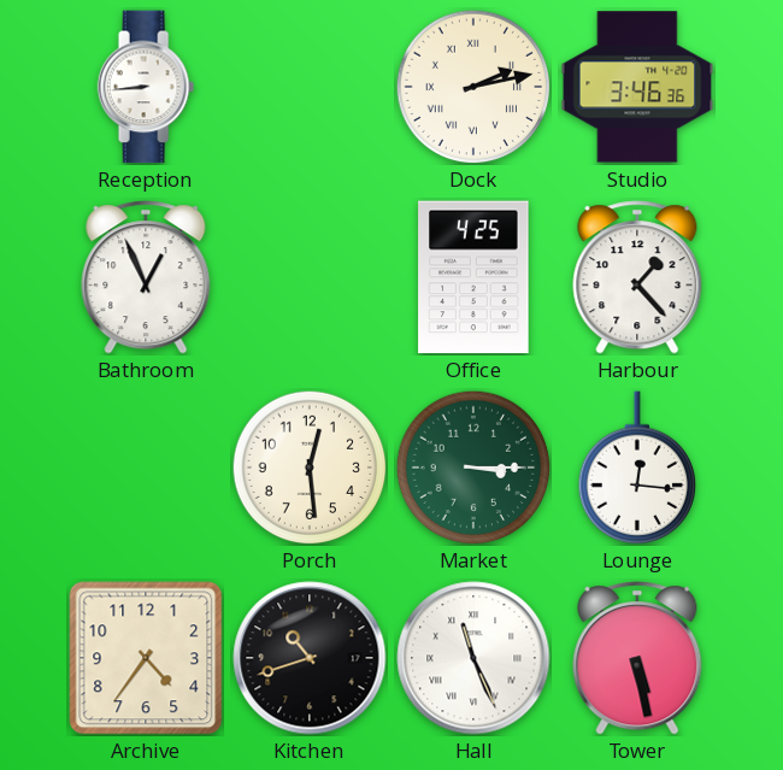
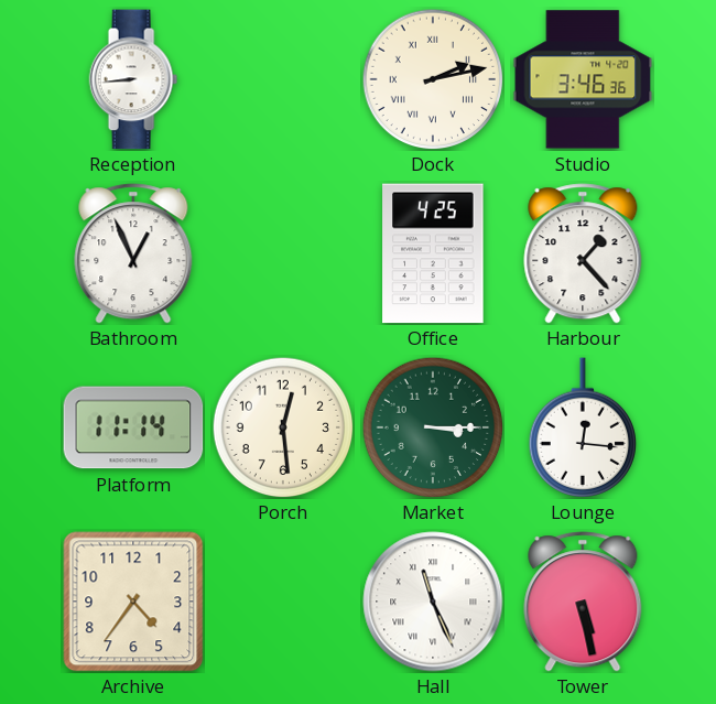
Platform: none -> 11:14 (133, 427)
Kitchen: 10:42 -> none (310, 658)
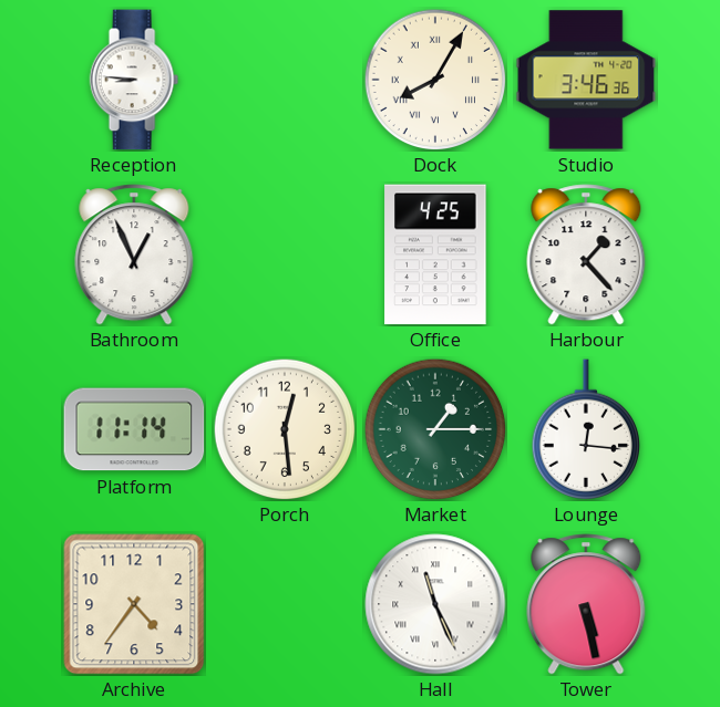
Reception: 8:44 -> 8:46 (134, 80)
Dock: 2:13 -> 8:05 (435, 80)
Market: 3:15 -> 1:15 (435, 429)
